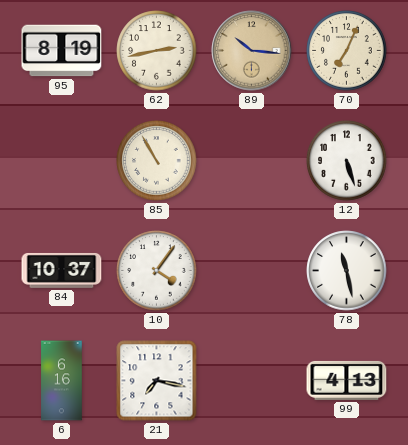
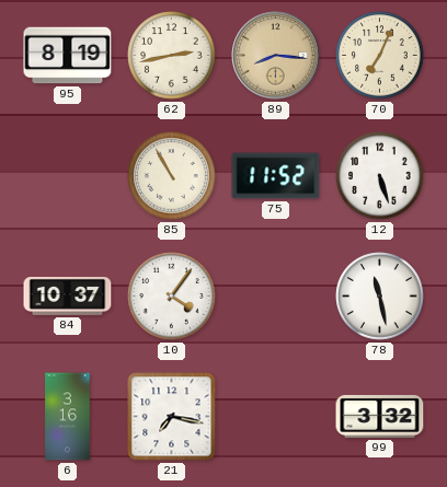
89: 10:16 -> 8:16 (276, 56)
75: none -> 11:52 (276, 176)
6: 6:16 -> 3:16 (68, 417)
99: 4:13 -> 3:32 (380, 416)
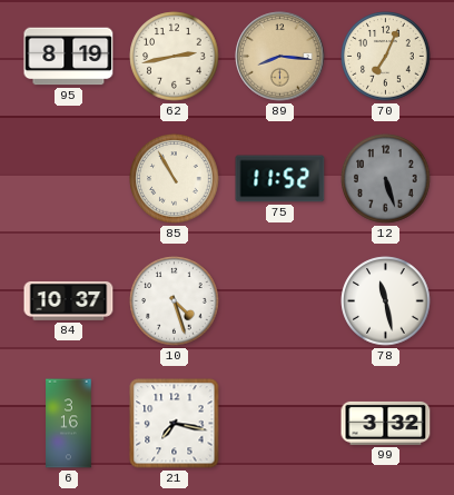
12 dial: white -> grey (386, 179)
10: 4:06 -> 4:27 (175, 301)
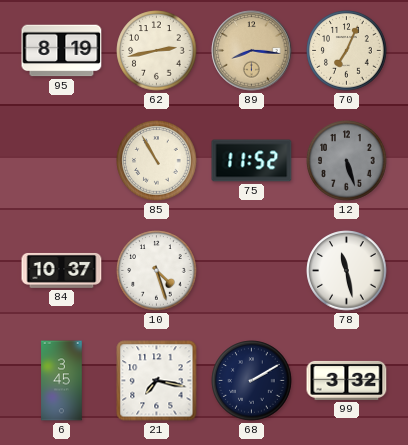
6: 3:16 -> 3:45 (62, 381)
68: none -> 2:10 (252, 381)
